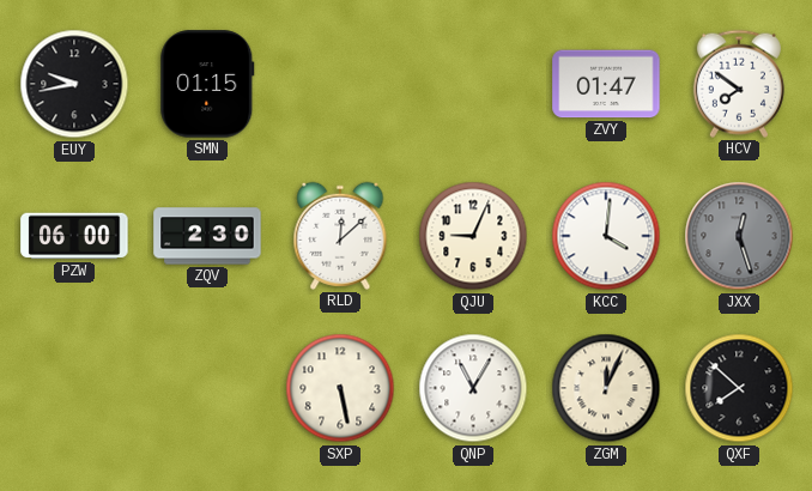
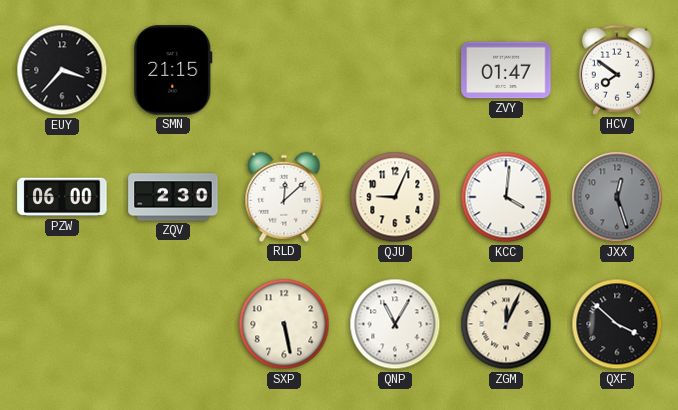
EUY: 9:43 -> 3:37 (62, 70)
SMN: 01:15 -> 21:15 (173, 70)
QXF: 7:52 -> 3:52 (617, 324)
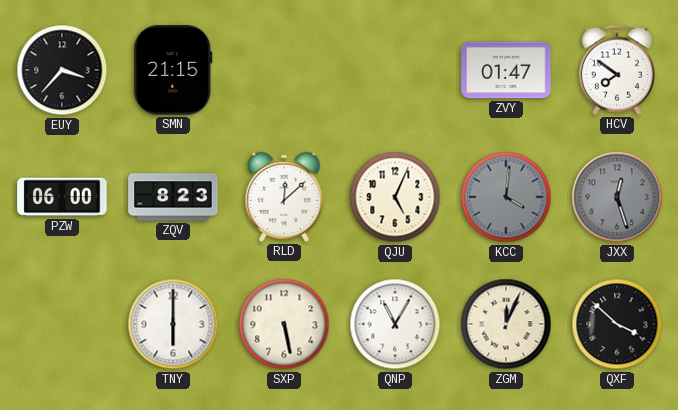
ZQV: 2:30 -> 8:23 (173, 197)
QJU: 9:04 -> 5:04 (395, 197)
KCC dial: white -> grey (506, 197)
TNY: none -> 6:00 (173, 324)
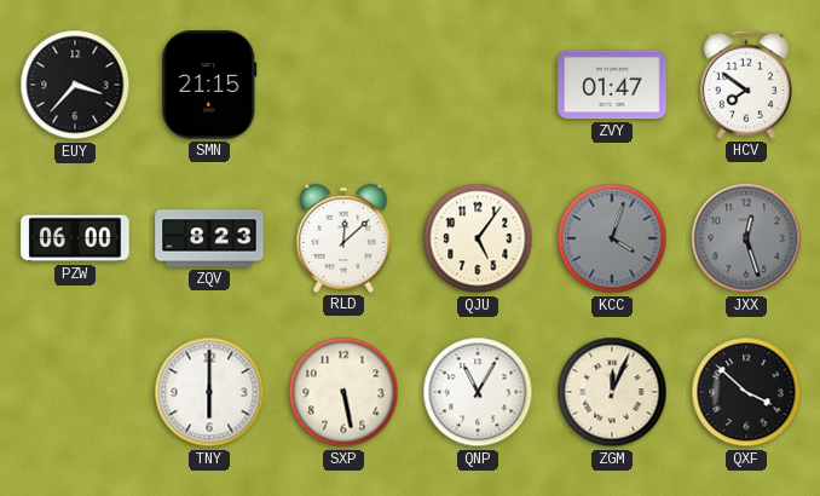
QJU: 5:04 -> 5:06 (478, 238)
KCC: 4:01 -> 4:03 (612, 238)
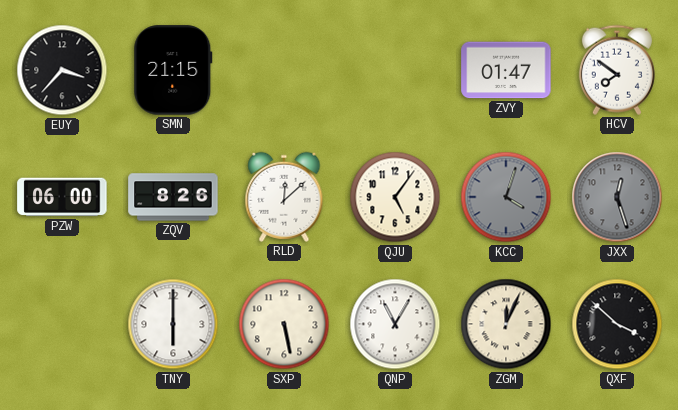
ZQV: 8:23 -> 8:26 (173, 197)
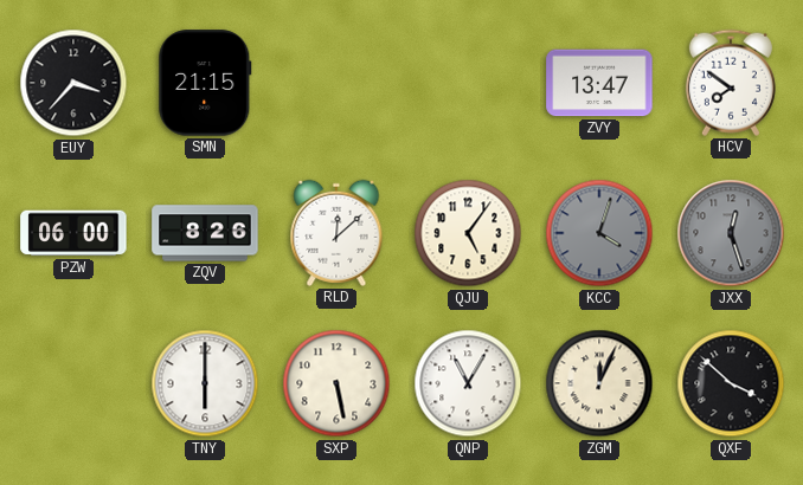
ZVY: 01:47 -> 13:47 (599, 83)
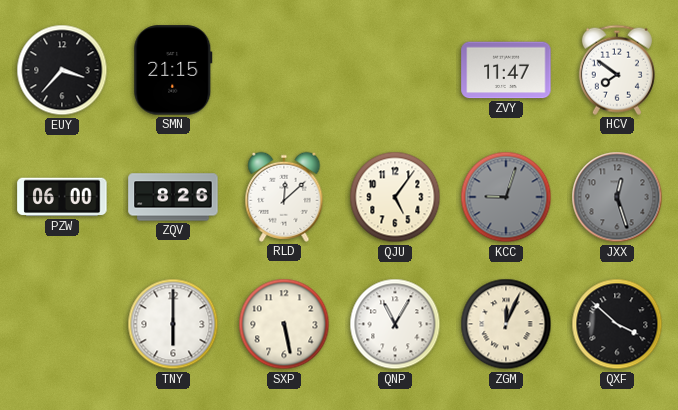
ZVY: 13:47 -> 11:47 (506, 70)
KCC: 4:03 -> 9:03 (506, 197)
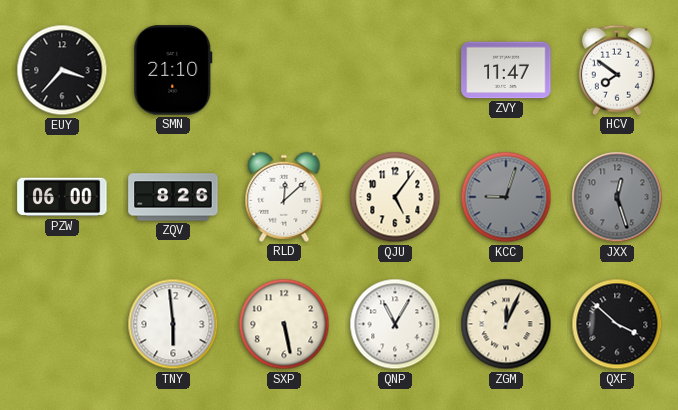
SMN: 21:15 -> 21:10 (173, 70)
TNY: 6:00 -> 5:59 (173, 324)
